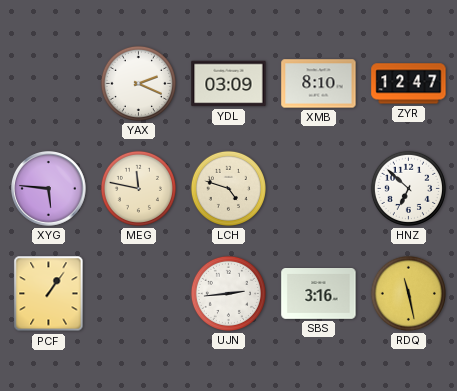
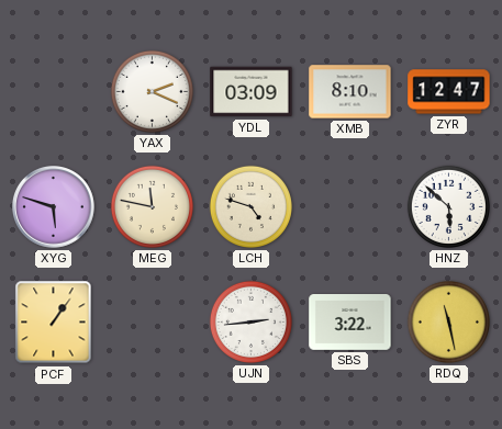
XYG: 5:46 -> 5:48 (54, 207)
HNZ: 6:52 -> 5:52 (448, 206)
SBS: 3:16 -> 3:22 (350, 323)
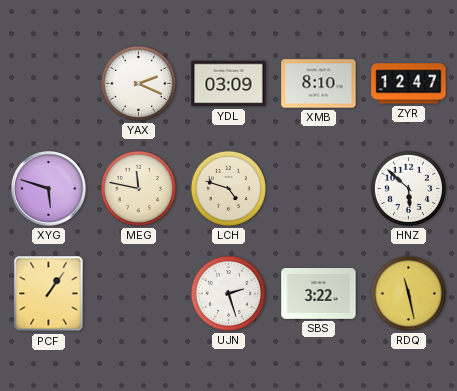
UJN: 2:44 -> 2:27 (228, 293)
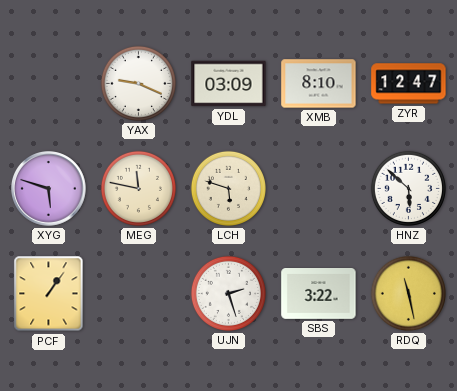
YAX: 2:19 -> 9:19 (138, 83)
LCH: 4:48 -> 5:48 (228, 188)
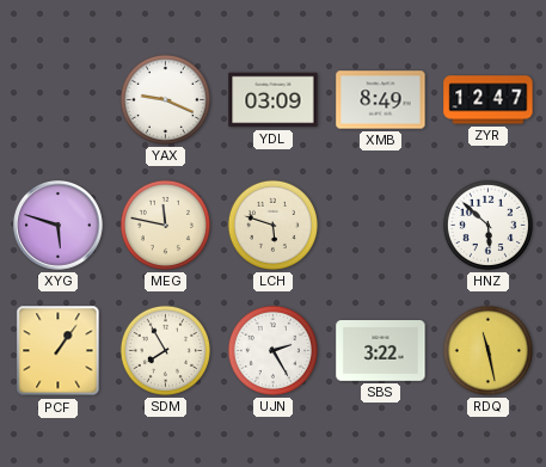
XMB: 8:10 -> 8:49 (381, 100)
SDM: none -> 7:55 (165, 350)
UJN: 2:27 -> 2:25 (272, 350)
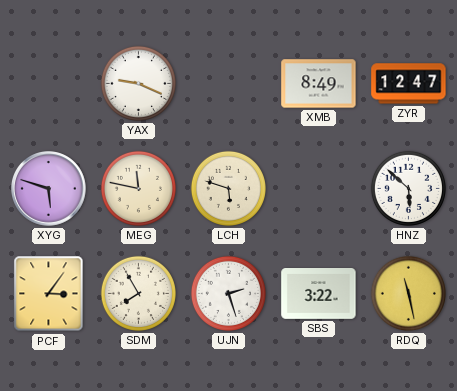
YDL: 03:09 -> none (274, 100)
PCF: 1:06 -> 3:06 (49, 294)
UJN: 2:25 -> 2:27 (228, 293)
